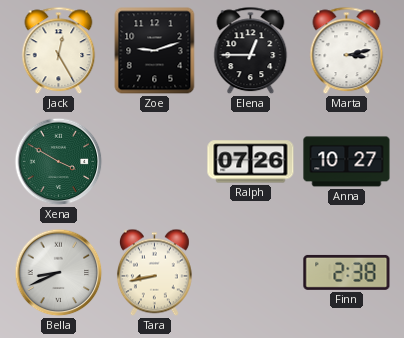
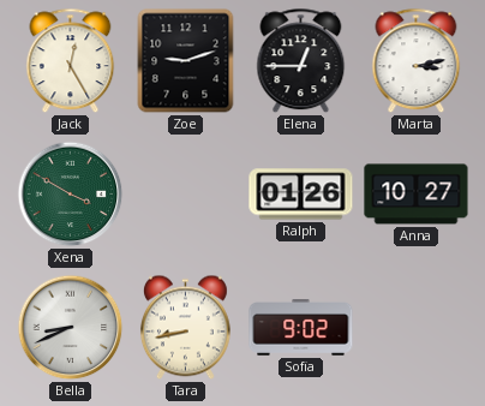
Ralph: 07:26 -> 01:26 (301, 195)
Sofia: none -> 9:02 (301, 328)
Finn: 2:38 -> none (347, 272)
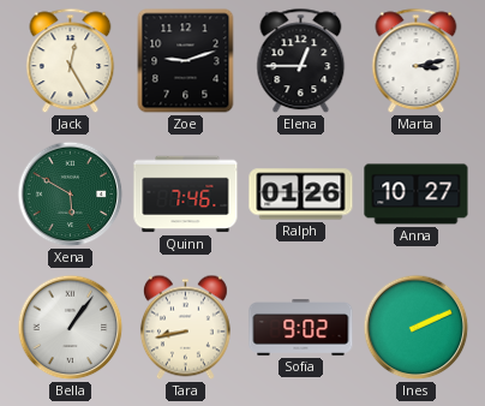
Xena: 3:50 -> 5:50 (71, 195)
Quinn: none -> 7:46 (186, 195)
Bella: 8:41 -> 1:06 (71, 328)
Ines: none -> 2:11 (417, 328)
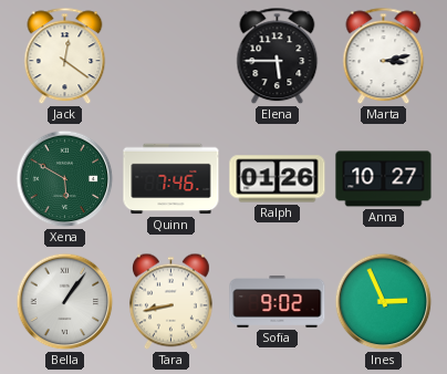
Jack: 12:25 -> 12:21 (65, 56)
Zoe: 9:12 -> none (186, 61)
Elena: 12:45 -> 5:45 (278, 56)
Ines: 2:11 -> 2:56 (384, 302)
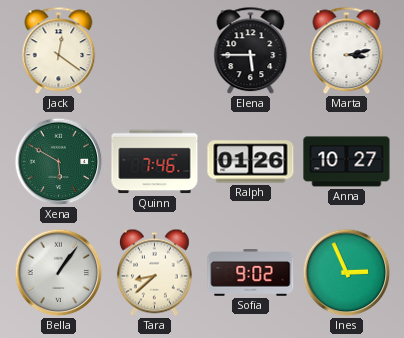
Tara: 8:43 -> 8:38 (154, 273)
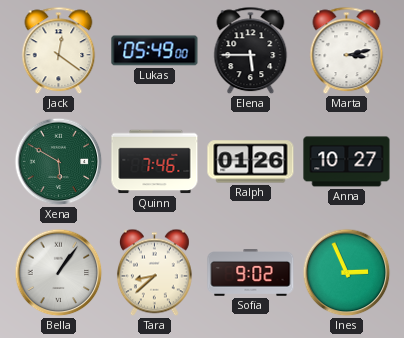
Lukas: none -> 05:49 (155, 51)
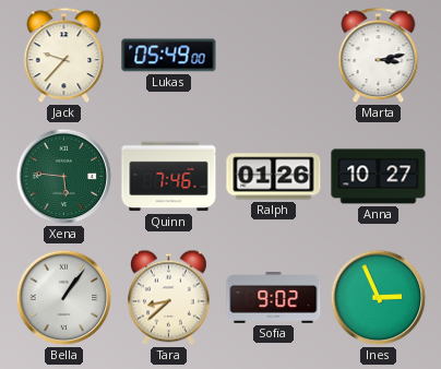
Jack: 12:21 -> 9:37 (64, 56)
Elena: 5:45 -> none (251, 51)
Xena: 5:50 -> 5:46 (64, 177)
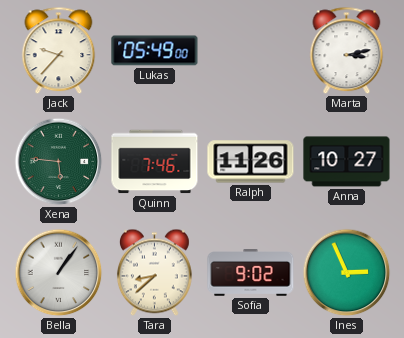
Ralph: 01:26 -> 11:26 (251, 162)
